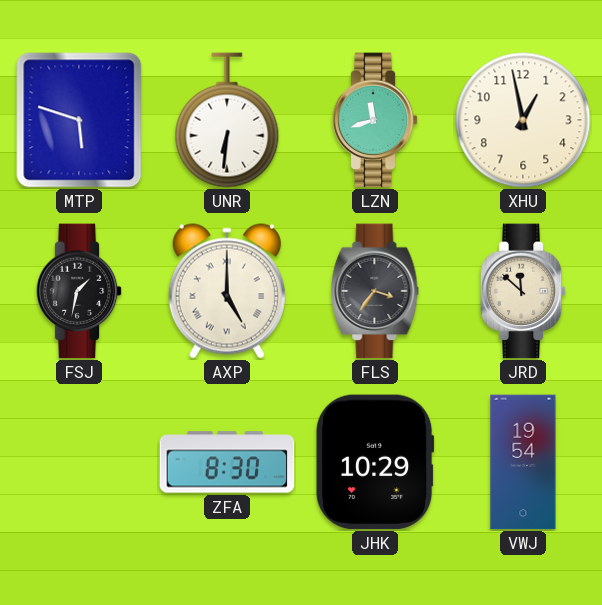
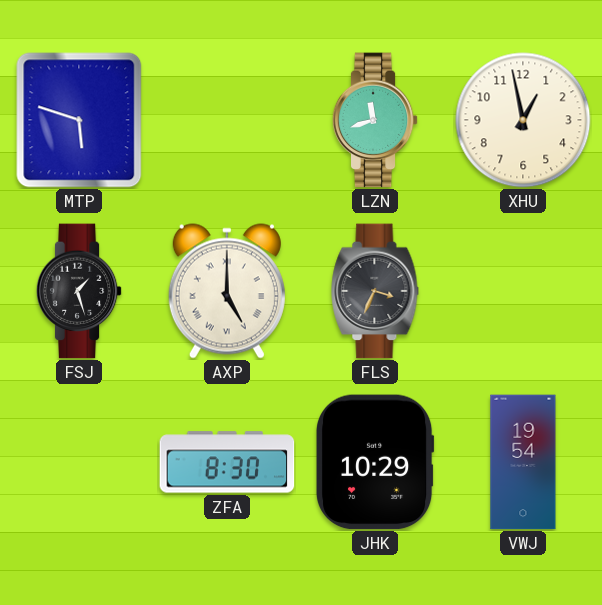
UNR: 6:31 -> none (227, 120)
FSJ: 1:32 -> 1:27 (79, 291)
FLS: 3:36 -> 3:34 (375, 291)
JRD: 11:52 -> none (523, 291)
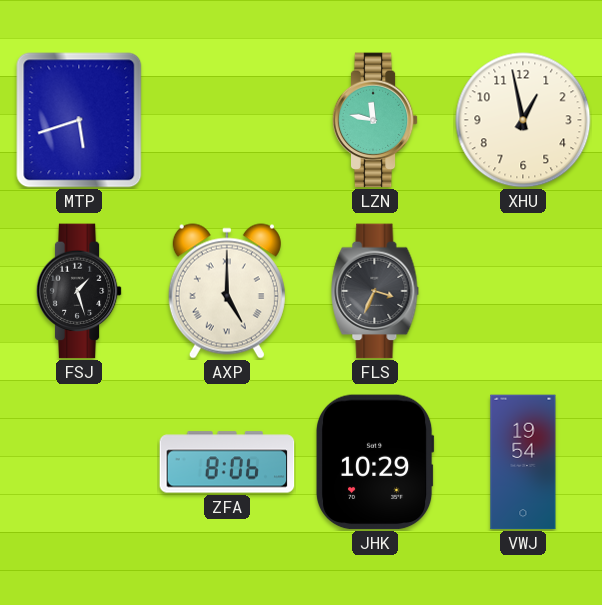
MTP: 5:48 -> 5:42 (79, 120)
LZN: 11:42 -> 11:47 (375, 120)
ZFA: 8:30 -> 8:06 (227, 462)
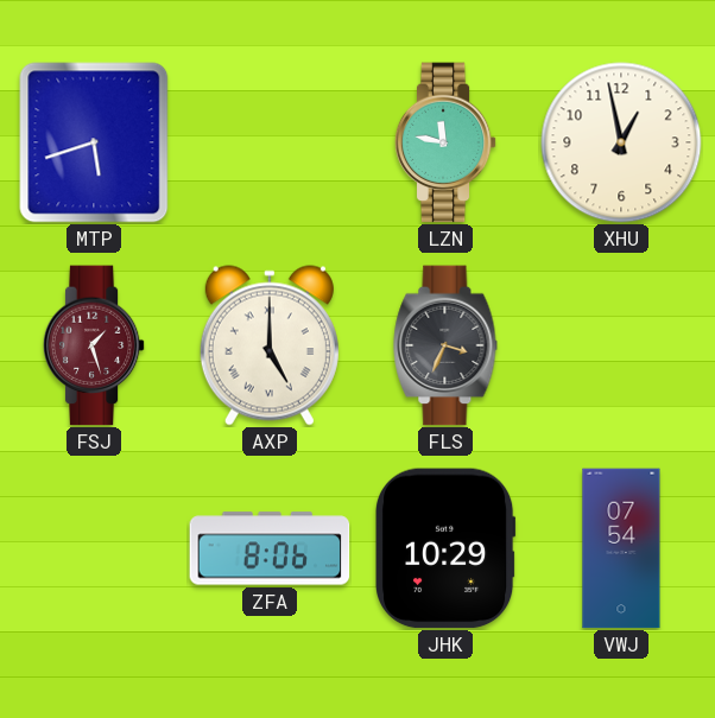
FSJ dial: black -> burgundy (94, 345)
VWJ: 19:54 -> 07:54 (621, 548)
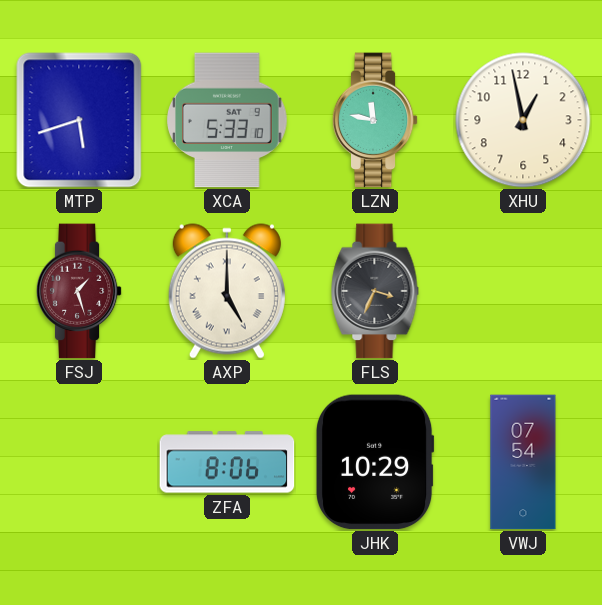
XCA: none -> 5:33 (227, 120)
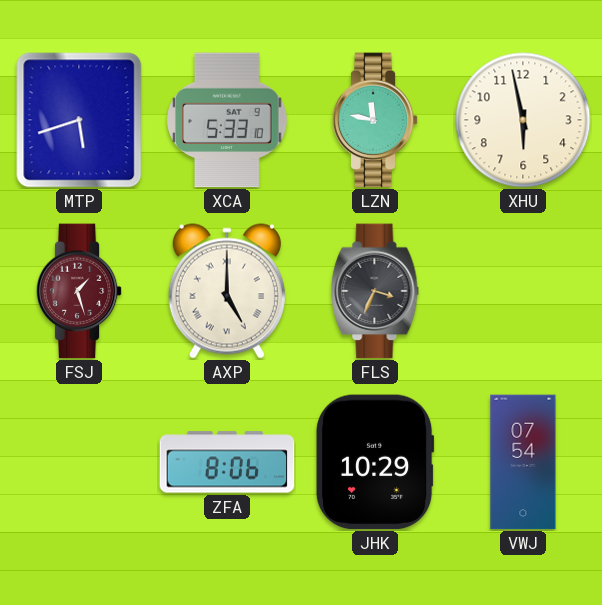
XHU: 12:58 -> 5:58 (523, 120)
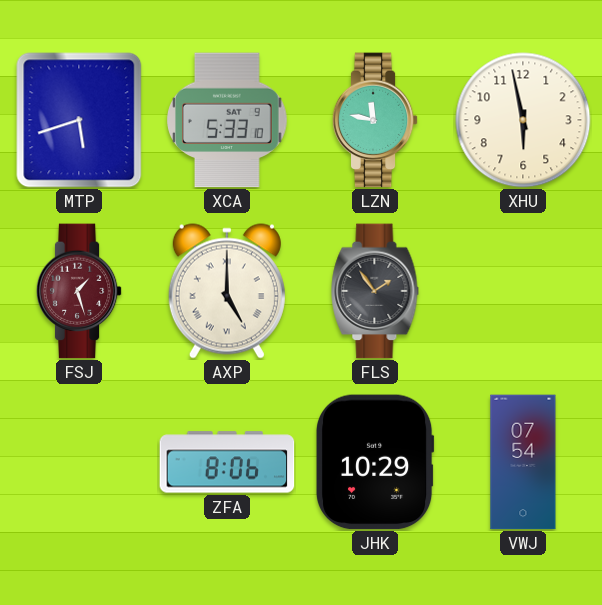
FLS: 3:34 -> 1:54 (375, 291)
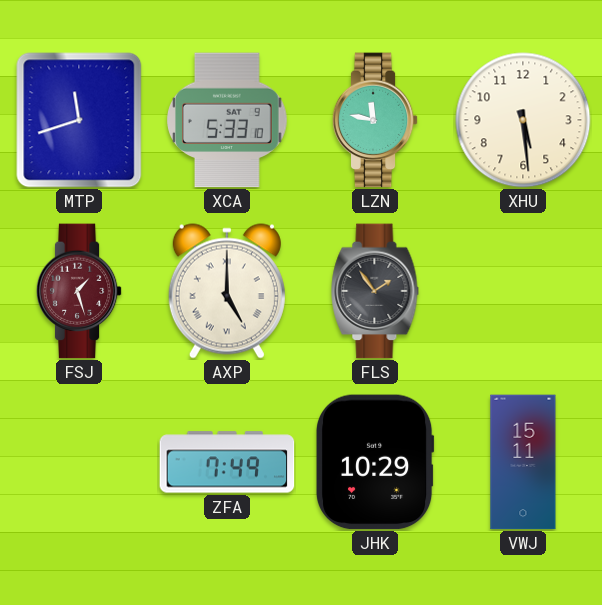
MTP: 5:42 -> 11:42 (79, 120)
XHU: 5:58 -> 5:29 (523, 120)
ZFA: 8:06 -> 7:49 (227, 462)
VWJ: 07:54 -> 15:11 (523, 462)
